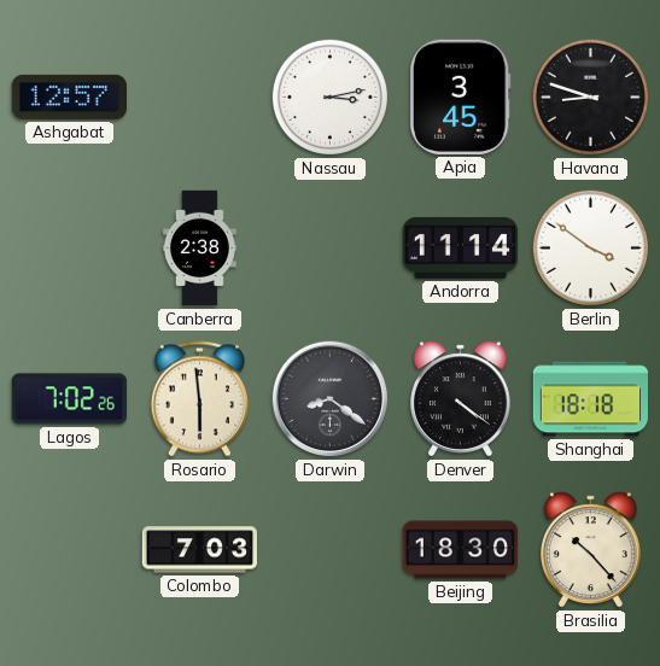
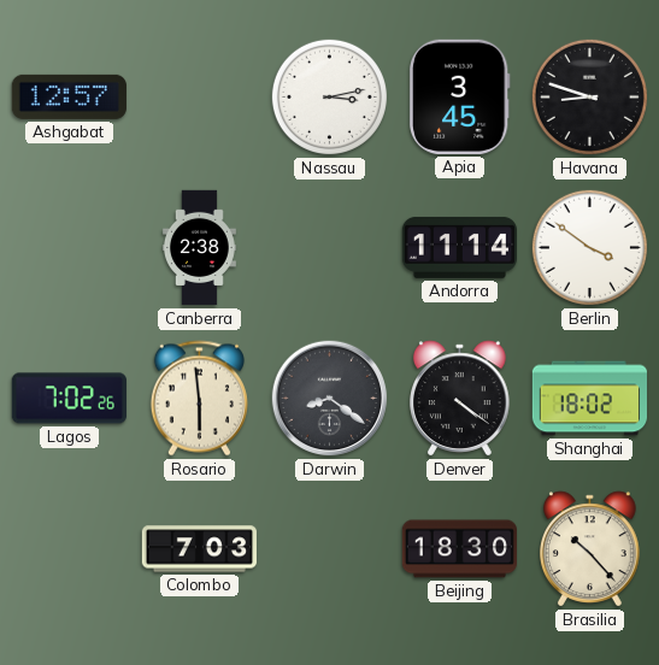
Shanghai: 18:18 -> 18:02 (589, 399)
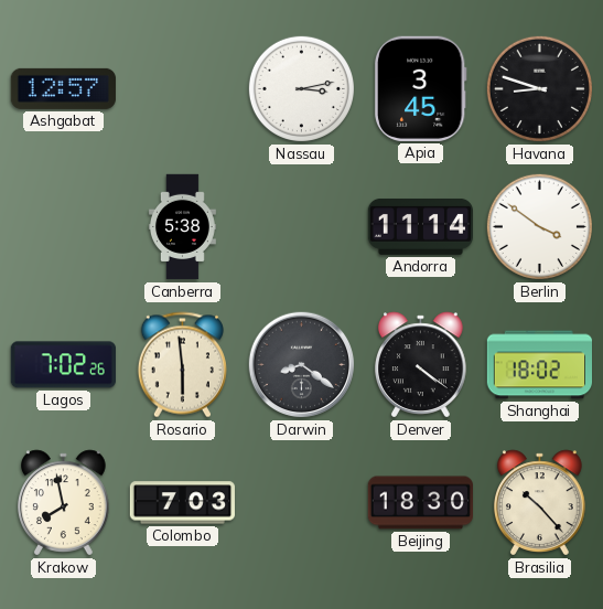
Canberra: 2:38 -> 5:38 (182, 227)
Krakow: none -> 7:58 (64, 503)
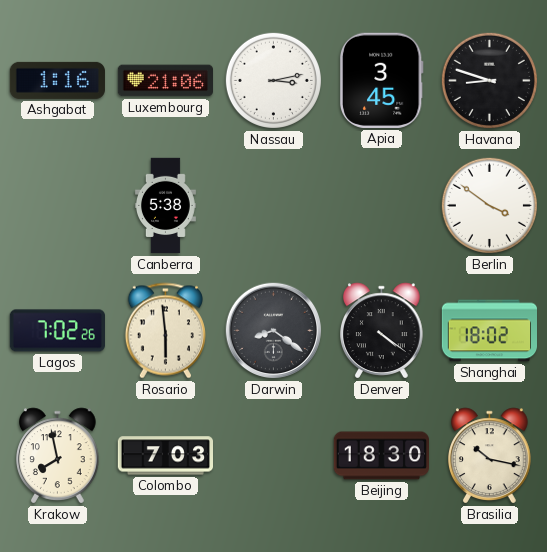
Ashgabat: 12:57 -> 1:16 (57, 80)
Luxembourg: none -> 21:06 (165, 81)
Andorra: 11:14 -> none (420, 226)
Brasilia: 10:23 -> 10:17 (490, 456)
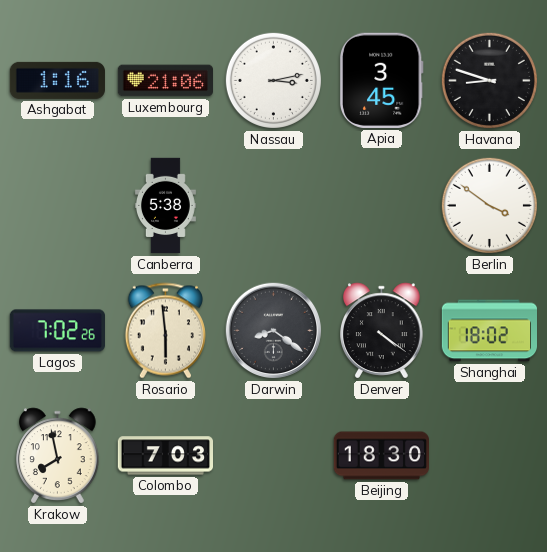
Brasilia: 10:17 -> none (490, 456)
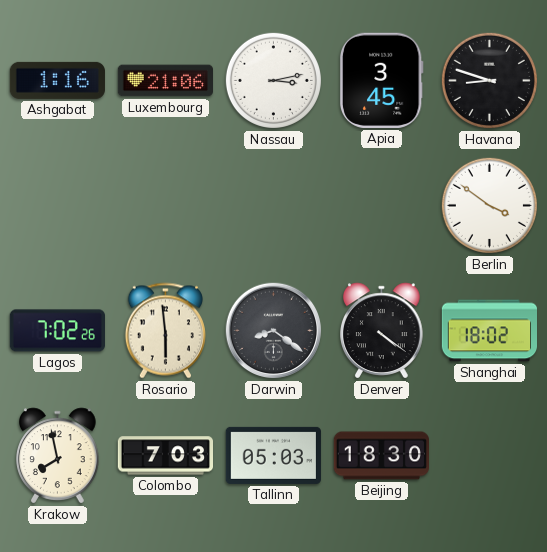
Canberra: 5:38 -> none (165, 206)
Tallinn: none -> 05:03 (273, 455)
